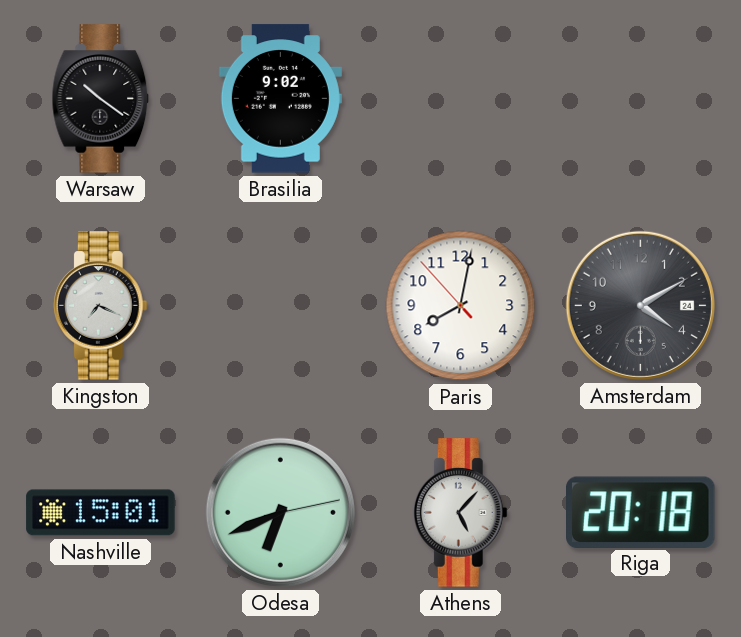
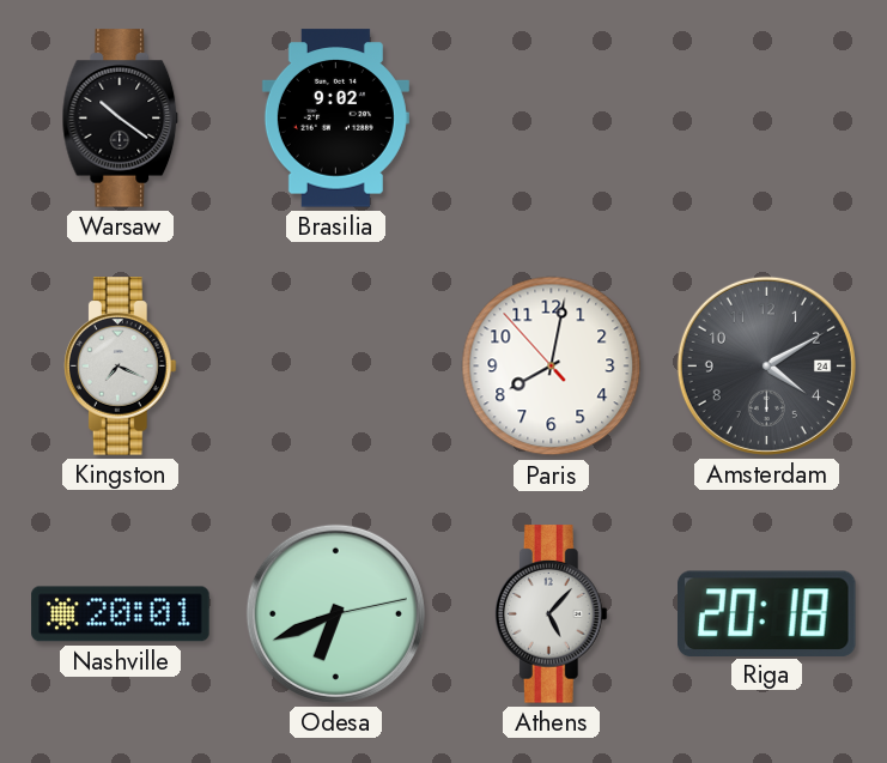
Nashville: 15:01 -> 20:01 (121, 614)
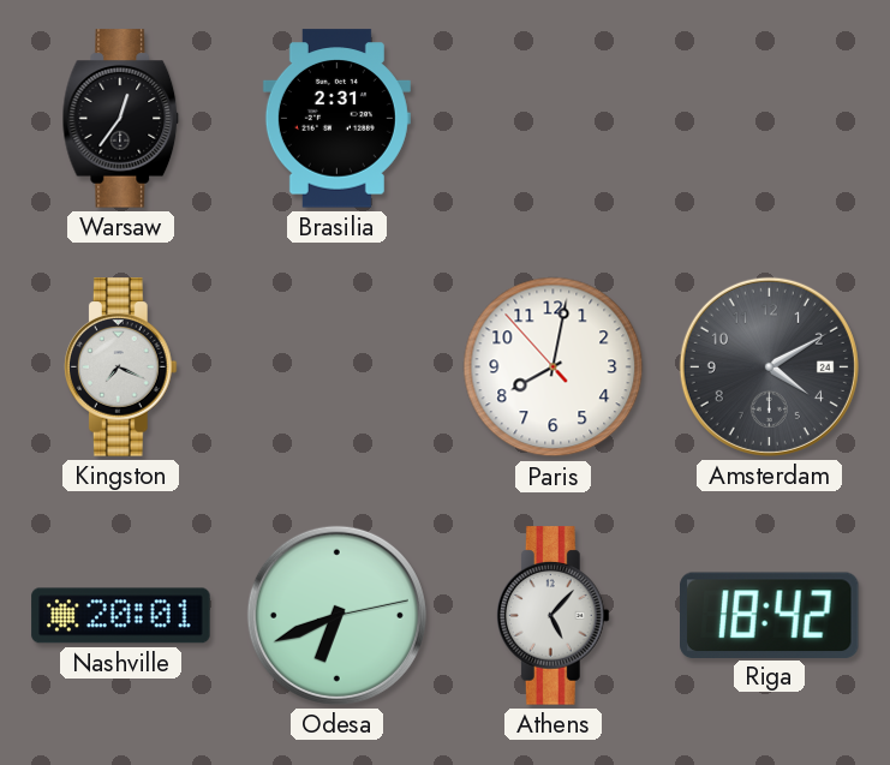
Warsaw: 10:21 -> 12:36 (121, 119)
Brasilia: 9:02 -> 2:31 (336, 119)
Riga: 20:18 -> 18:42 (770, 615)
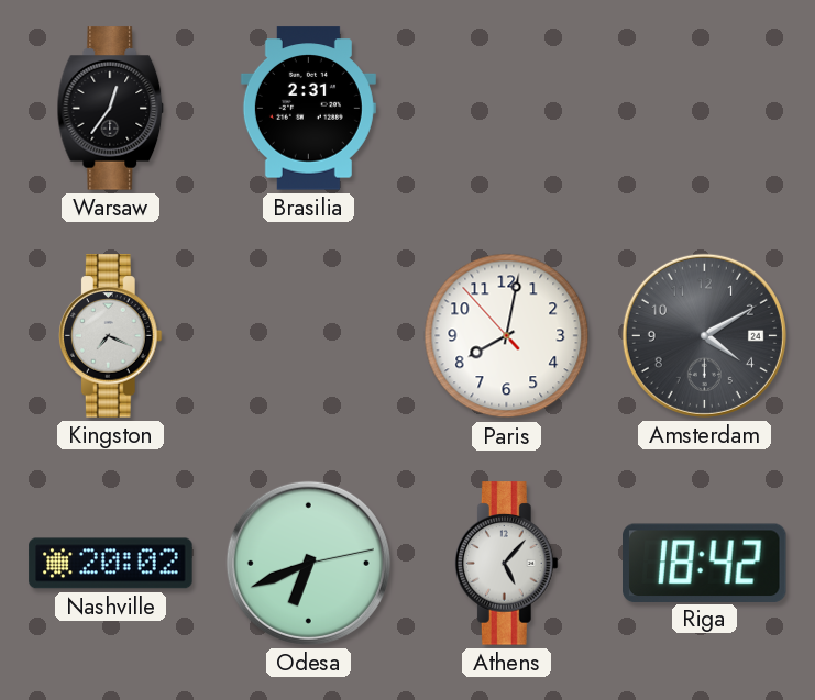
Nashville: 20:01 -> 20:02 (111, 564)
